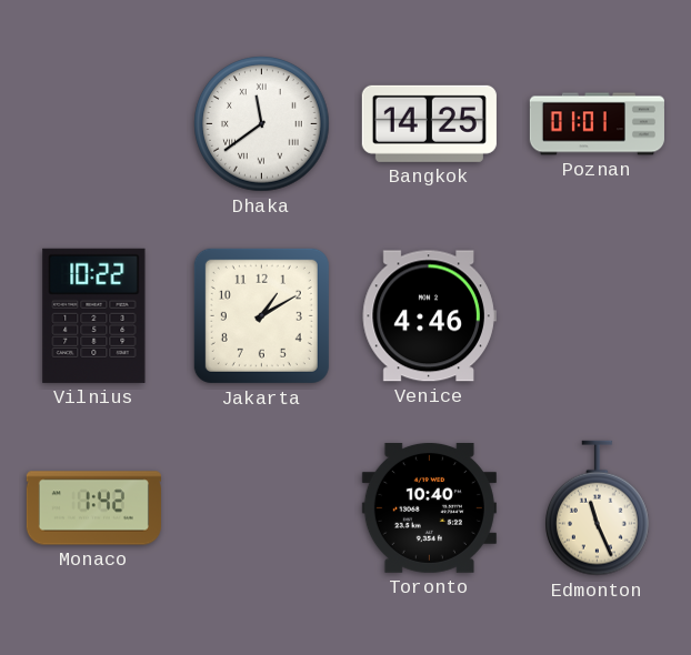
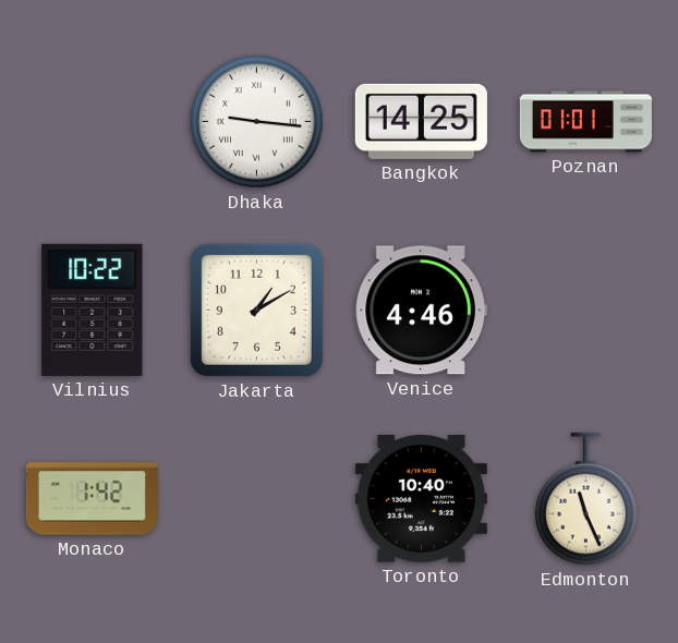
Dhaka: 11:39 -> 9:16 (257, 122)
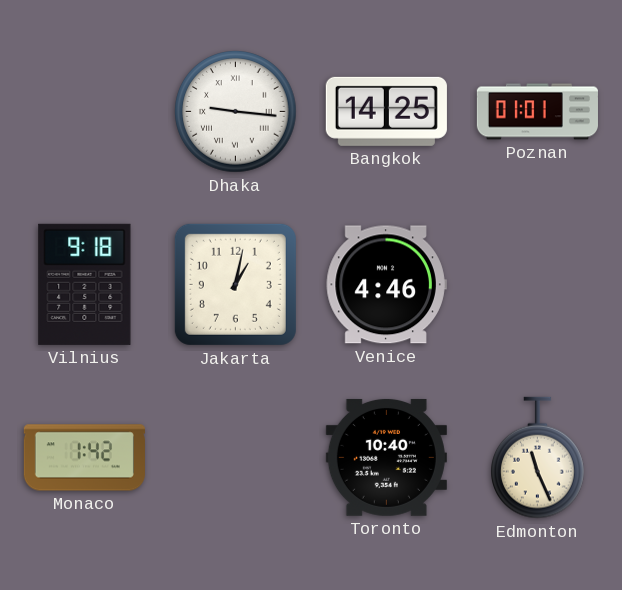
Vilnius: 10:22 -> 9:18 (85, 284)
Jakarta: 1:10 -> 1:02 (235, 284)
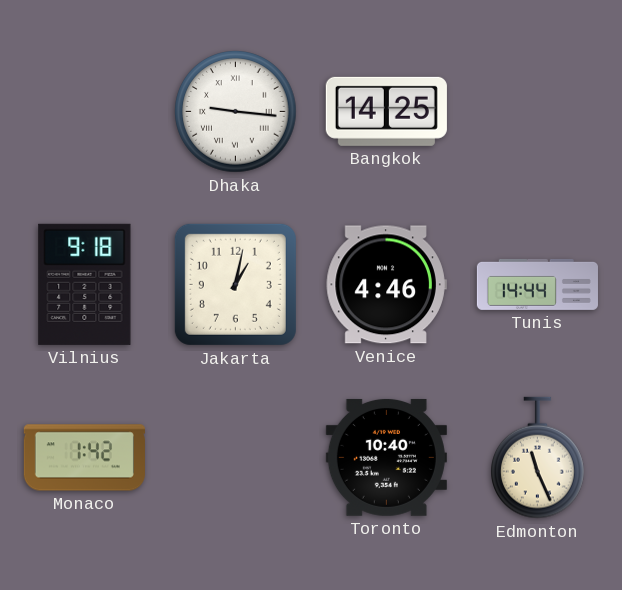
Poznan: 01:01 -> none (537, 112)
Tunis: none -> 14:44 (537, 284)
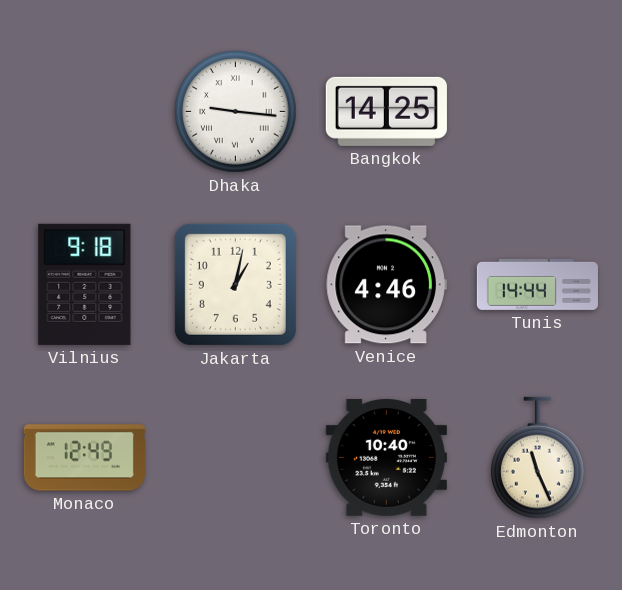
Monaco: 1:42 -> 12:49 (84, 458)
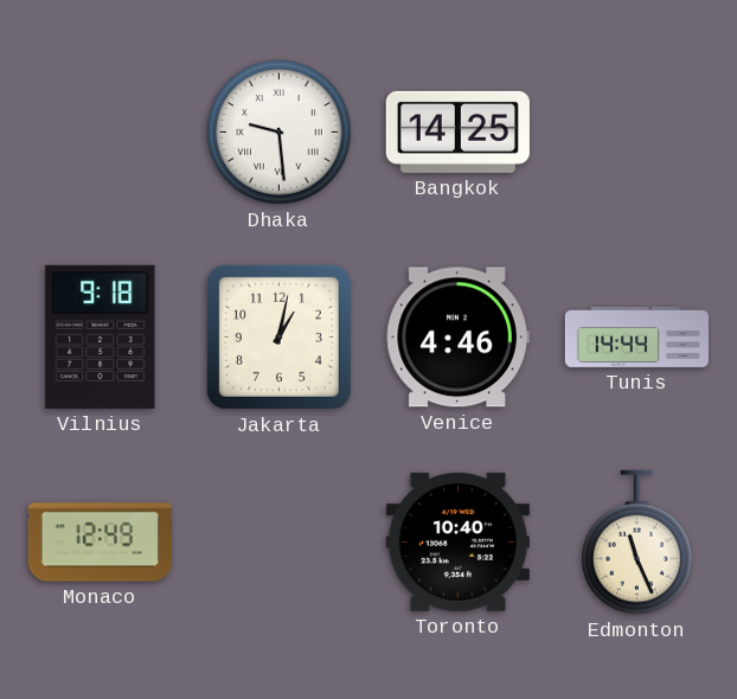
Dhaka: 9:16 -> 9:29 (280, 133)
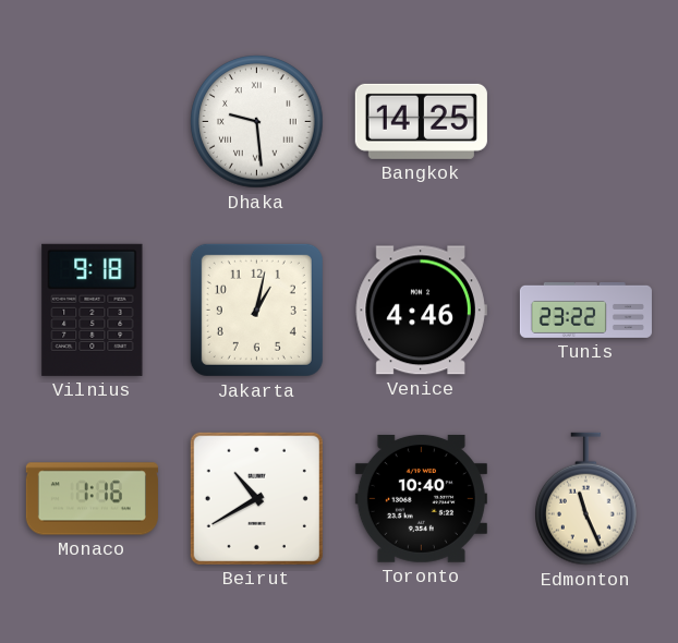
Tunis: 14:44 -> 23:22 (585, 310)
Monaco: 12:49 -> 1:16 (92, 499)
Beirut: none -> 10:40 (256, 498)
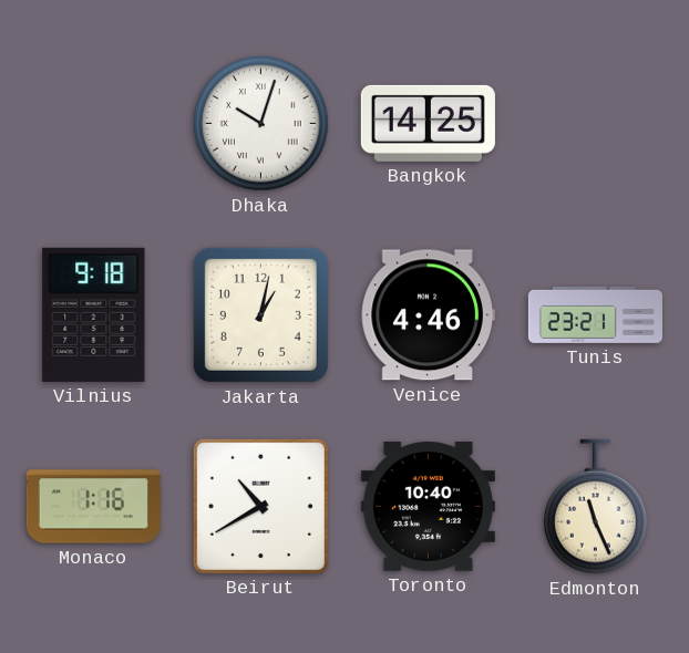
Dhaka: 9:29 -> 10:03 (261, 124)
Tunis: 23:22 -> 23:21 (595, 314)
